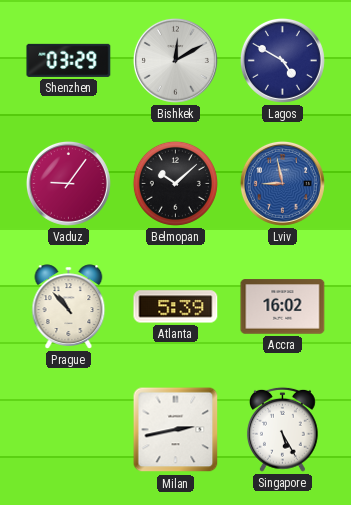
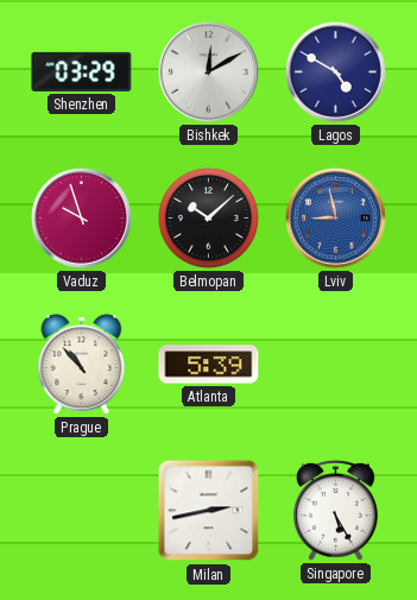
Vaduz: 9:06 -> 9:57 (81, 217)
Accra: 16:02 -> none (283, 307)
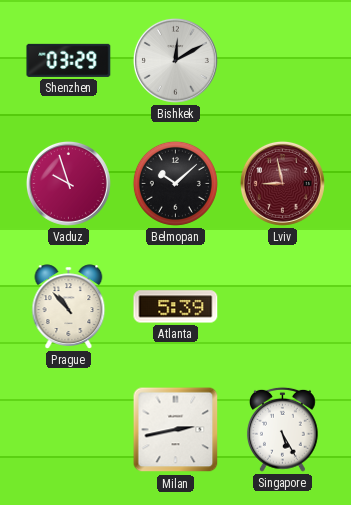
Lagos: 4:50 -> none (335, 71)
Lviv dial: blue -> burgundy (282, 183)
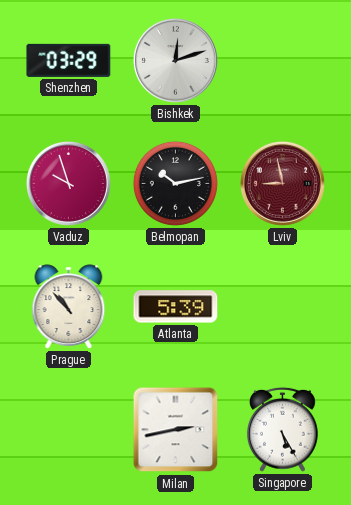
Bishkek: 12:10 -> 12:12 (175, 60)
Belmopan: 10:08 -> 10:13 (175, 183)
